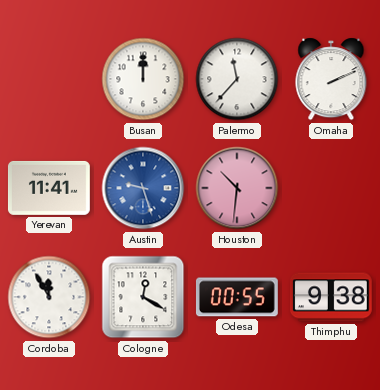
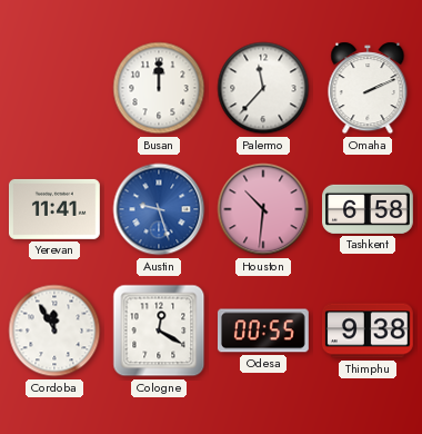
Tashkent: none -> 6:58 (369, 209)
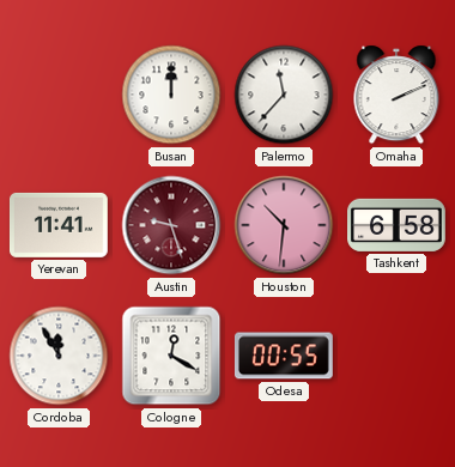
Austin dial: blue -> burgundy (171, 225)
Thimphu: 9:38 -> none (368, 331)
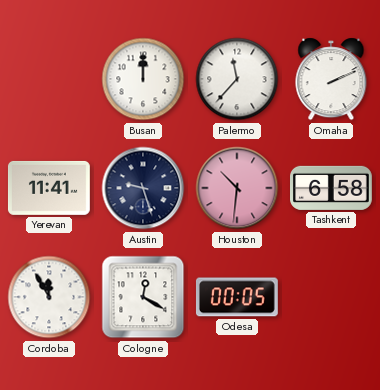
Austin dial: burgundy -> navy (143, 188)
Odesa: 00:55 -> 00:05 (237, 297)
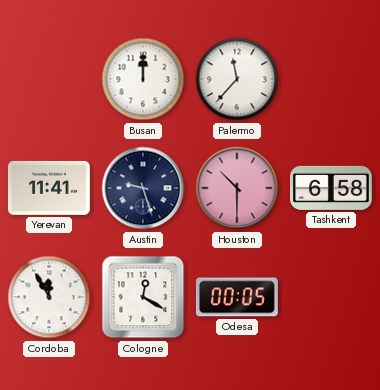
Omaha: 2:11 -> none (331, 79)
Houston: 10:31 -> 10:30 (237, 188)
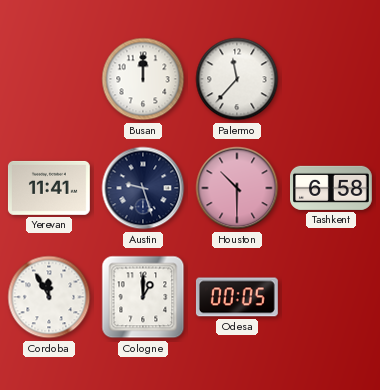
Cologne: 12:20 -> 1:00 (143, 297)
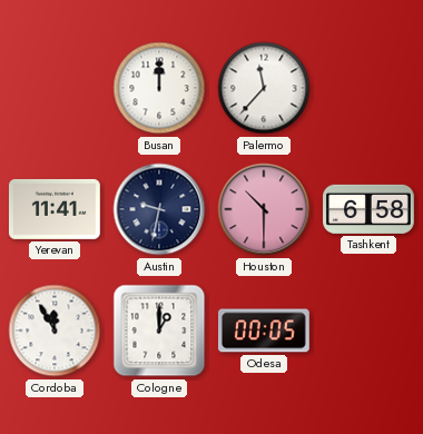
Austin: 9:27 -> 9:32 (159, 209)
